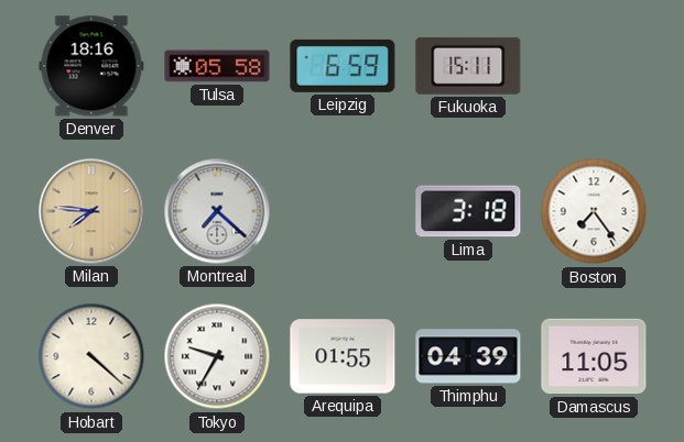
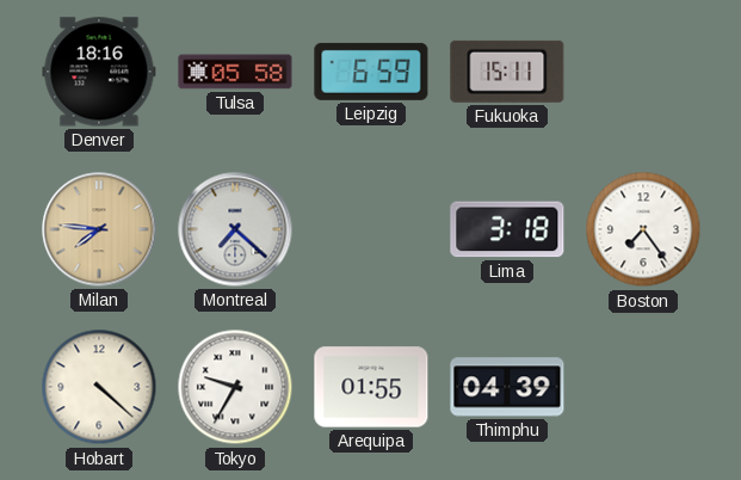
Damascus: 11:05 -> none (594, 356)
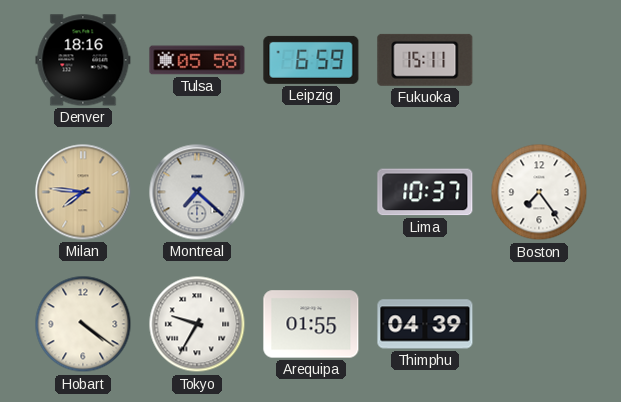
Lima: 3:18 -> 10:37 (425, 192)
Hobart: 4:22 -> 4:21 (83, 324)
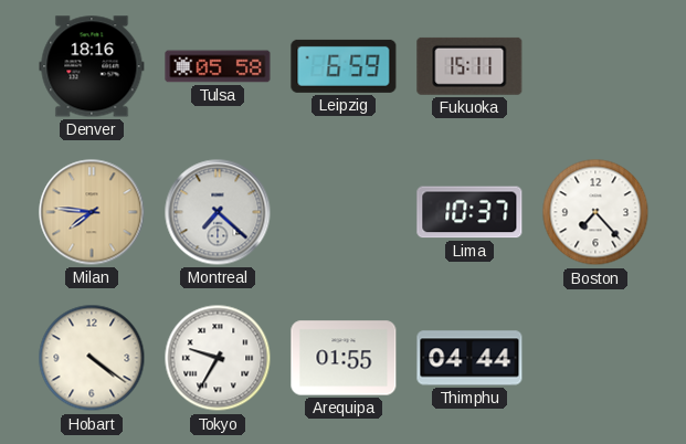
Boston: 7:24 -> 7:23 (595, 212)
Thimphu: 04:39 -> 04:44 (469, 358)
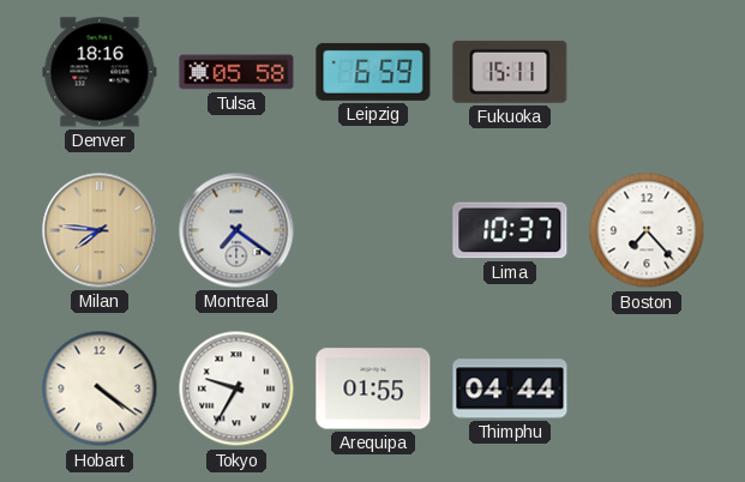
Montreal: 7:22 -> 7:21 (236, 230)
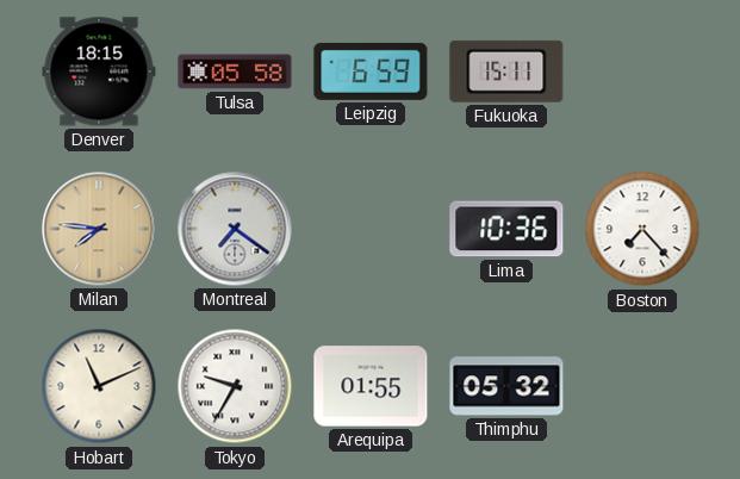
Denver: 18:16 -> 18:15 (99, 71)
Lima: 10:37 -> 10:36 (506, 229)
Hobart: 4:21 -> 11:11 (99, 386)
Thimphu: 04:44 -> 05:32 (506, 386)
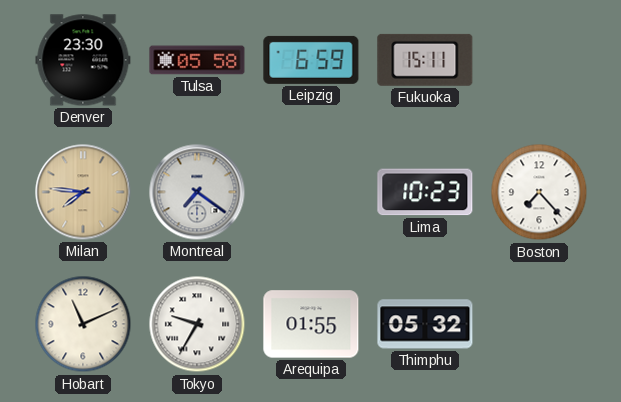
Denver: 18:15 -> 23:30 (83, 60)
Lima: 10:36 -> 10:23 (425, 192)
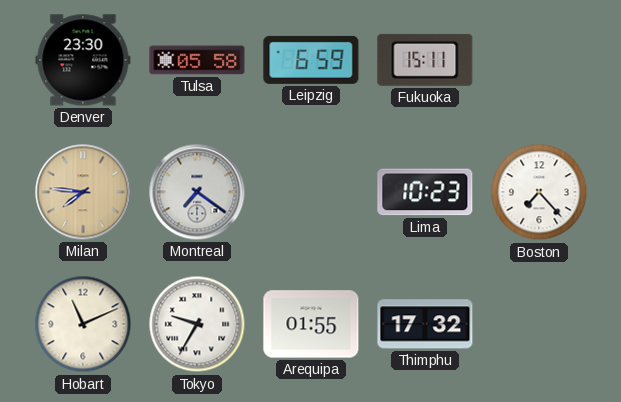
Thimphu: 05:32 -> 17:32 (425, 324)
